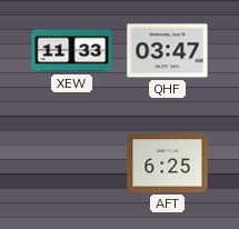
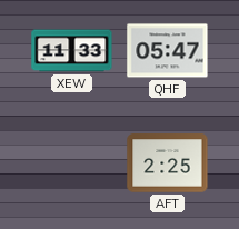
QHF: 03:47 -> 05:47 (168, 51)
AFT: 6:25 -> 2:25 (168, 163)
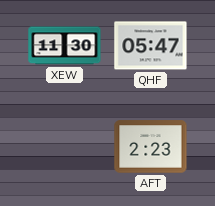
XEW: 11:33 -> 11:30 (65, 46)
AFT: 2:25 -> 2:23 (151, 147)
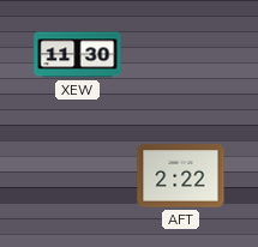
QHF: 05:47 -> none (151, 46)
AFT: 2:23 -> 2:22 (181, 176)
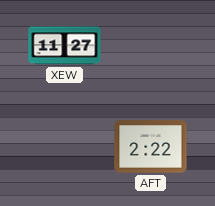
XEW: 11:30 -> 11:27 (65, 46)
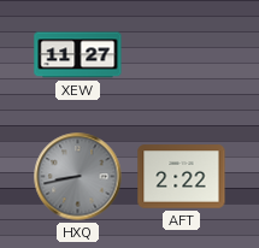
HXQ: none -> 8:43 (78, 177)
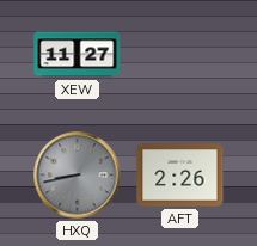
AFT: 2:22 -> 2:26 (180, 176)
